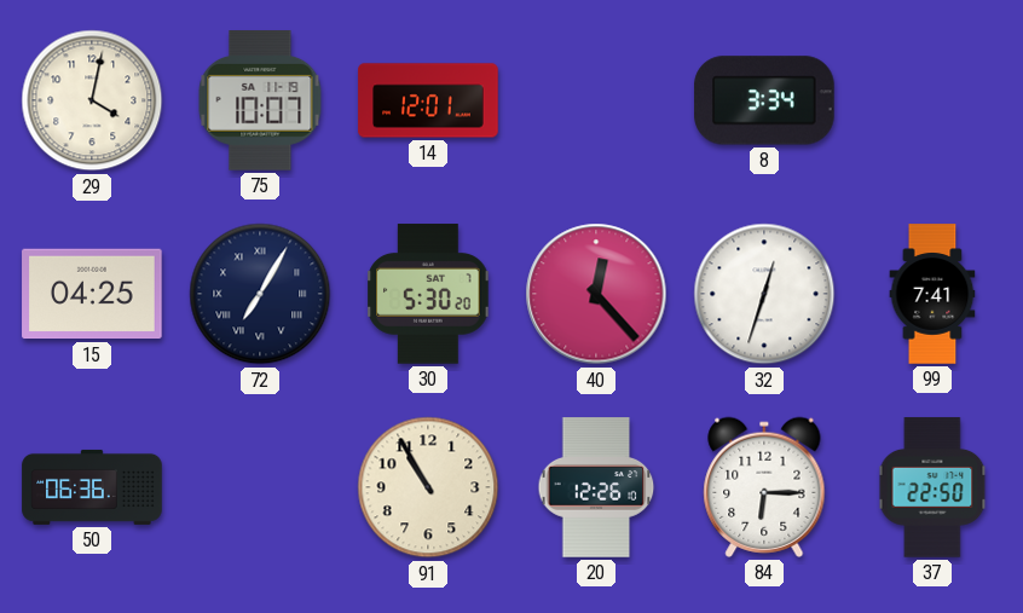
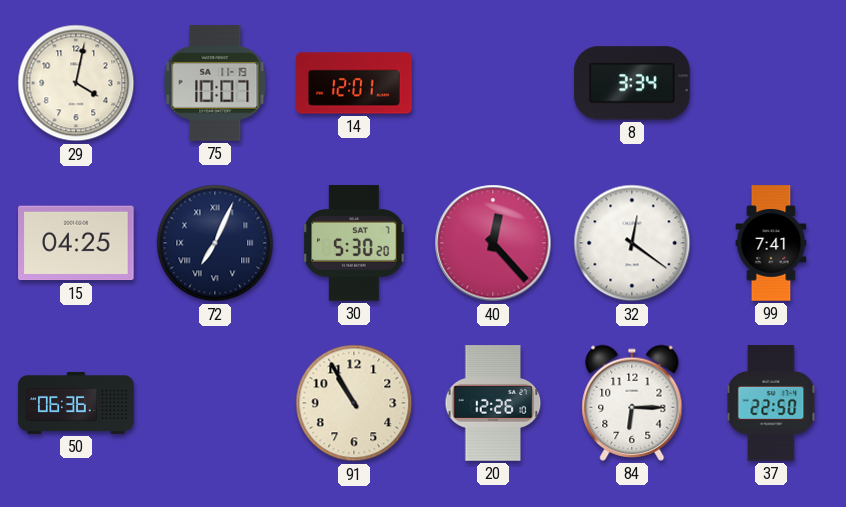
72: 7:05 -> 7:04 (215, 243)
32: 12:33 -> 12:21 (632, 243)
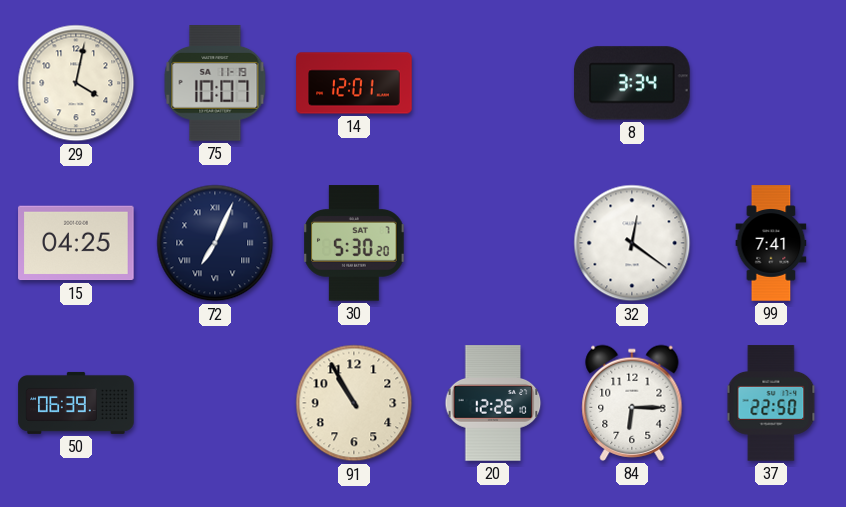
40: 12:23 -> none (493, 243)
50: 06:36 -> 06:39 (76, 403)
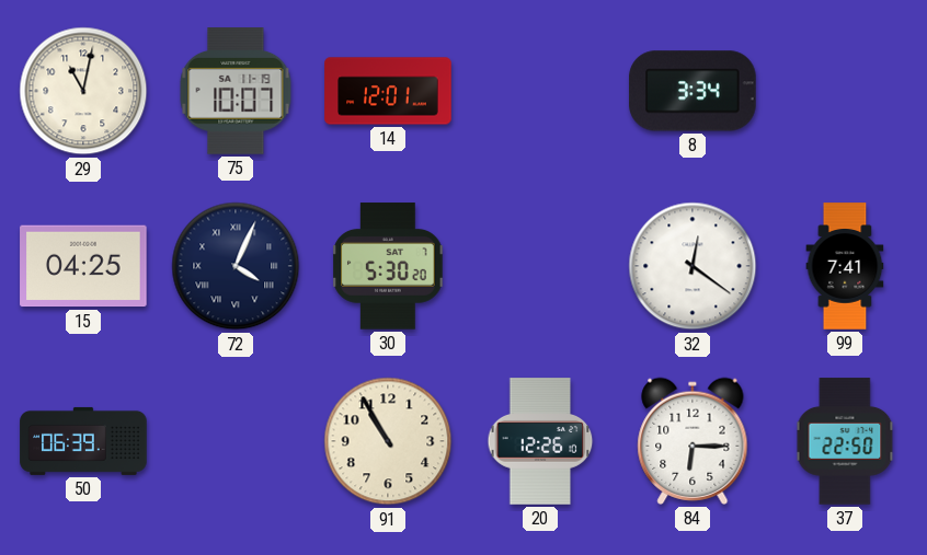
29: 4:02 -> 11:02 (83, 91)
72: 7:04 -> 4:04 (236, 266)
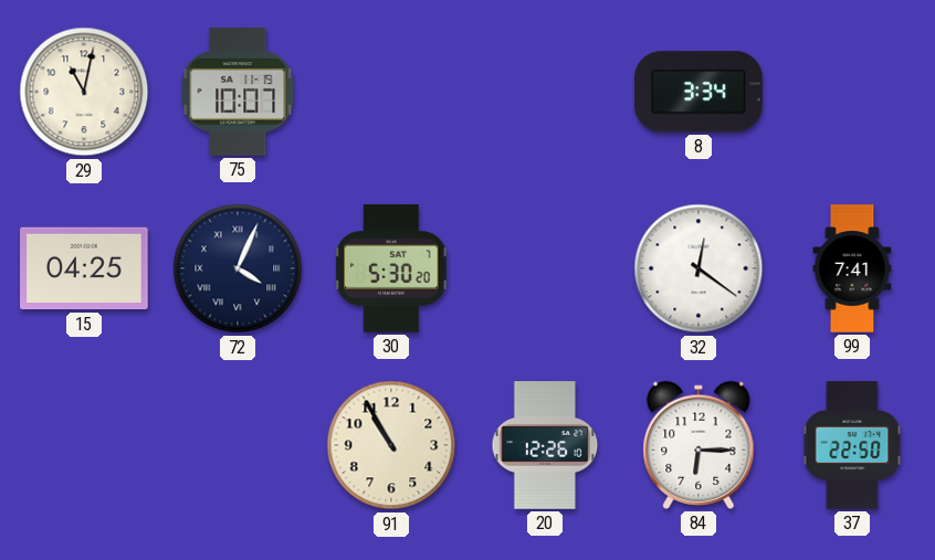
14: 12:01 -> none (388, 91)
50: 06:39 -> none (83, 441)
